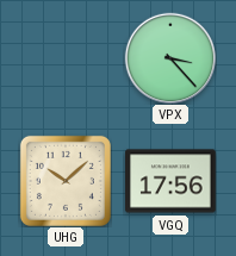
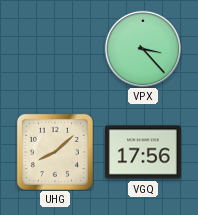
UHG: 10:08 -> 8:08 (55, 152)
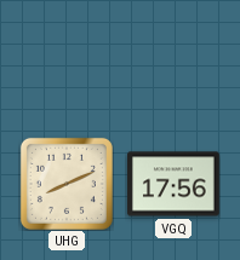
VPX: 3:23 -> none (142, 48)
UHG: 8:08 -> 8:11 (67, 184)
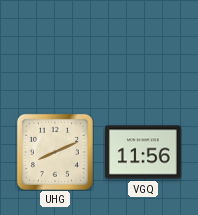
VGQ: 17:56 -> 11:56 (143, 152)
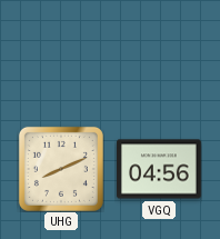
VGQ: 11:56 -> 04:56 (159, 169)
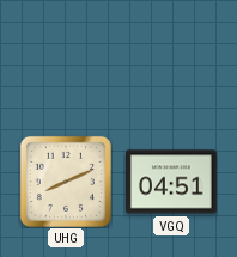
VGQ: 04:56 -> 04:51 (171, 182)
